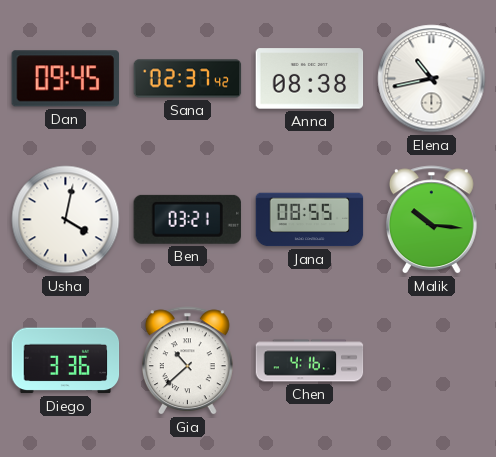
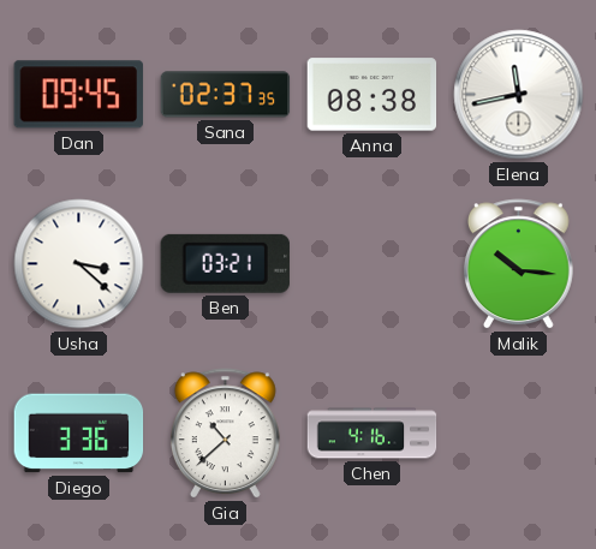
Sana: 02:37:42 -> 02:37:35 (226, 95)
Elena: 10:43 -> 11:43 (519, 95)
Usha: 4:02 -> 3:22 (79, 264)
Jana: 08:55 -> none (310, 220)
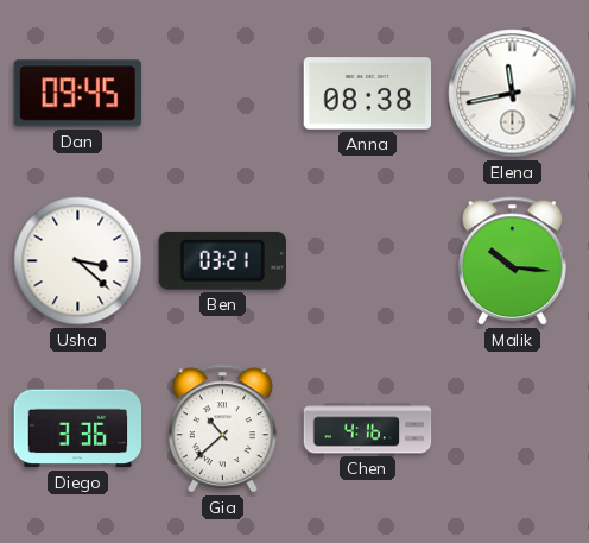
Sana: 02:37 -> none (226, 95)
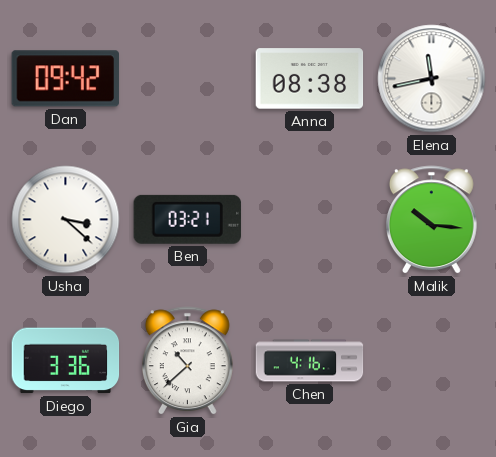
Dan: 09:45 -> 09:42 (65, 79)
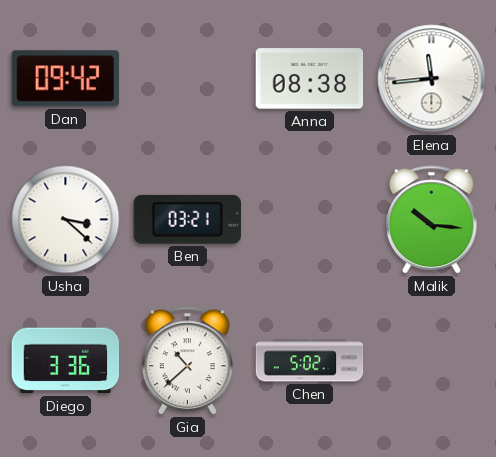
Elena: 11:43 -> 11:44 (432, 79)
Chen: 4:16 -> 5:02 (310, 361)
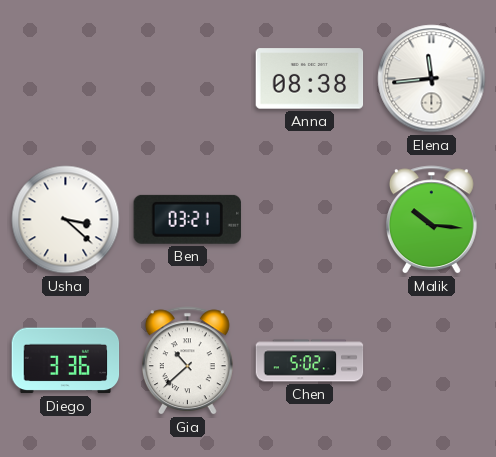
Dan: 09:42 -> none (65, 79)
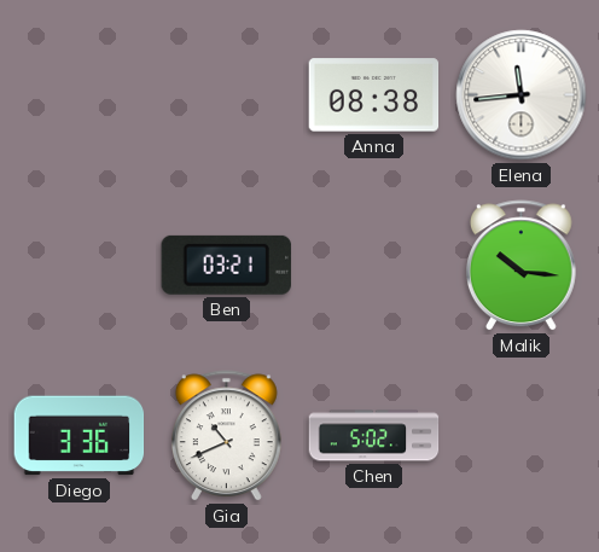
Usha: 3:22 -> none (66, 220)
Gia: 10:38 -> 10:41 (226, 436)
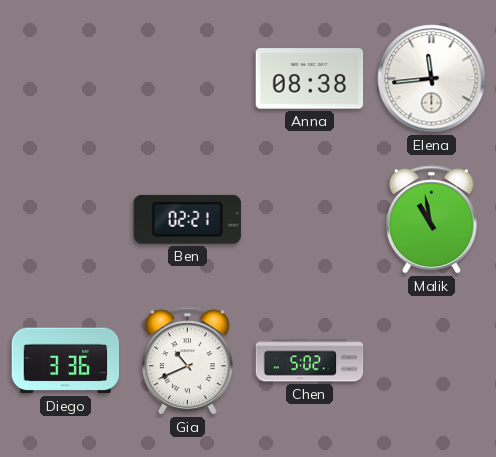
Ben: 03:21 -> 02:21 (187, 219)
Malik: 10:16 -> 10:58 (431, 220)
